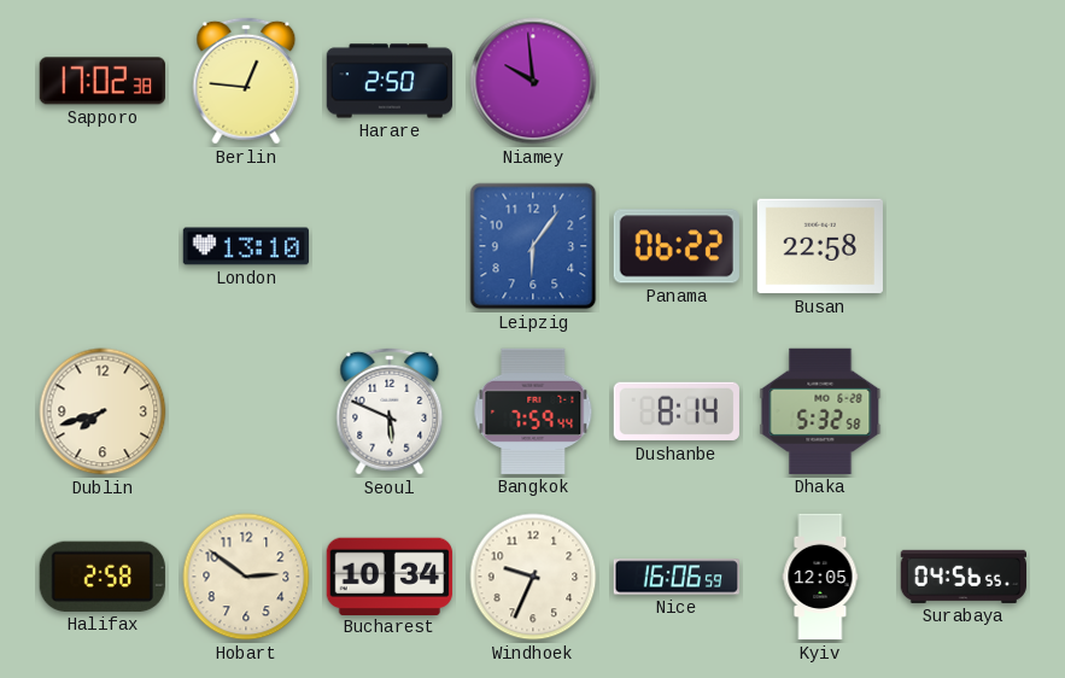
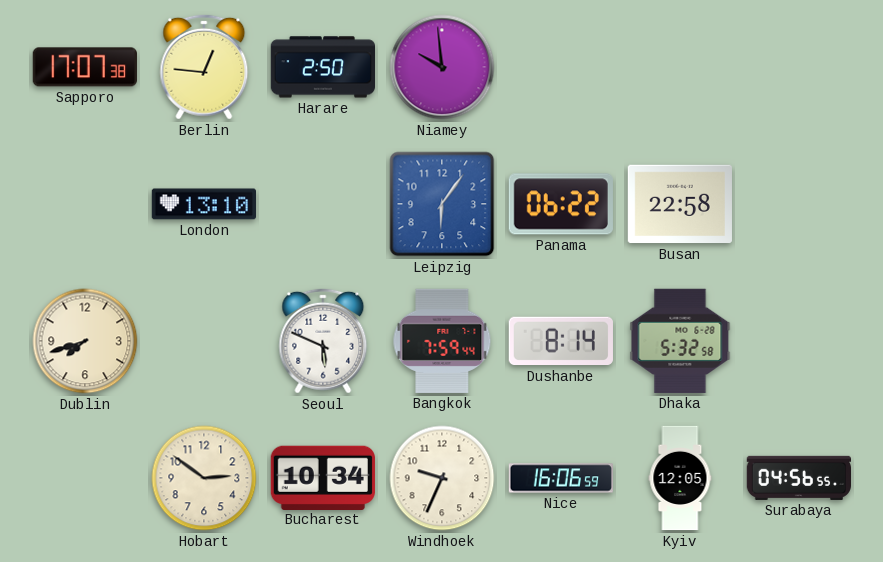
Sapporo: 17:02 -> 17:07 (85, 67)
Halifax: 2:58 -> none (103, 577)
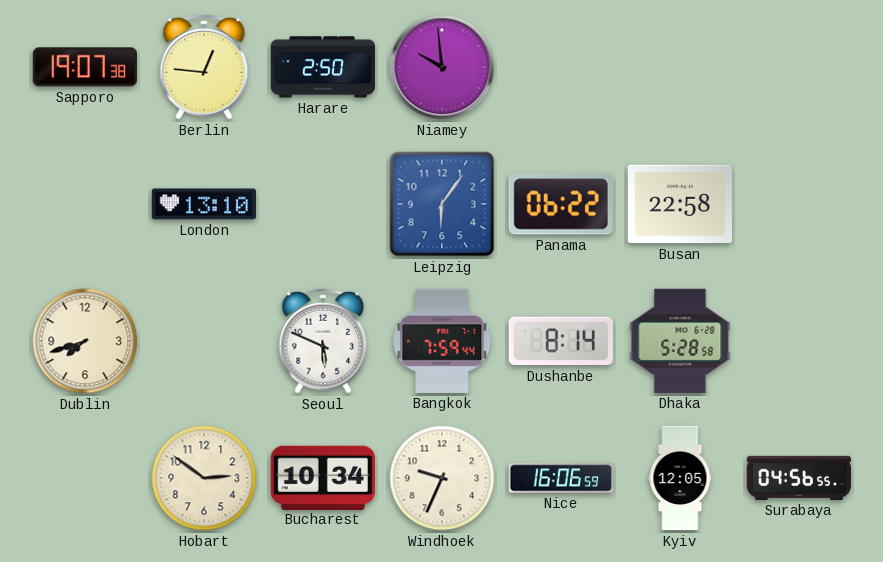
Sapporo: 17:07 -> 19:07 (85, 67)
Dhaka: 5:32 -> 5:28 (680, 341)
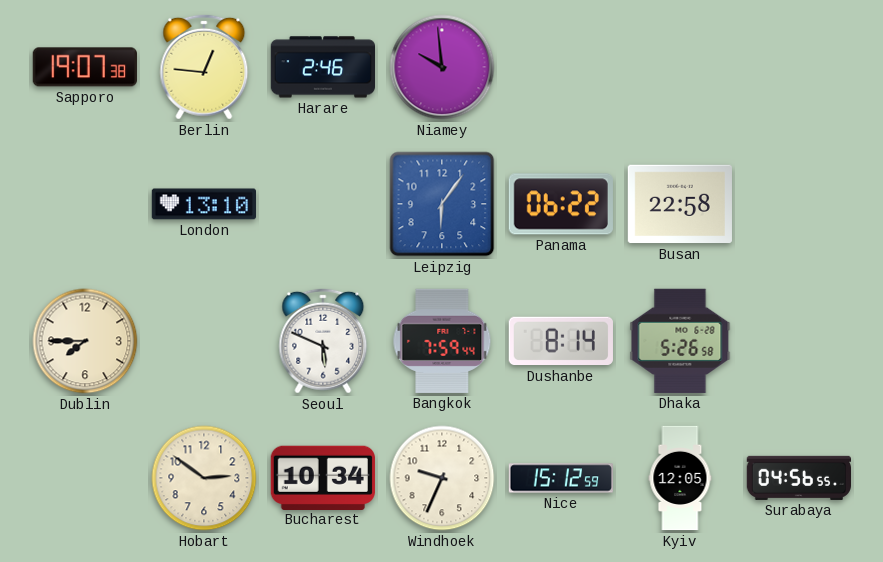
Harare: 2:50 -> 2:46 (322, 67)
Dublin: 7:42 -> 7:45 (85, 341)
Dhaka: 5:28 -> 5:26 (680, 341)
Nice: 16:06 -> 15:12 (560, 478)
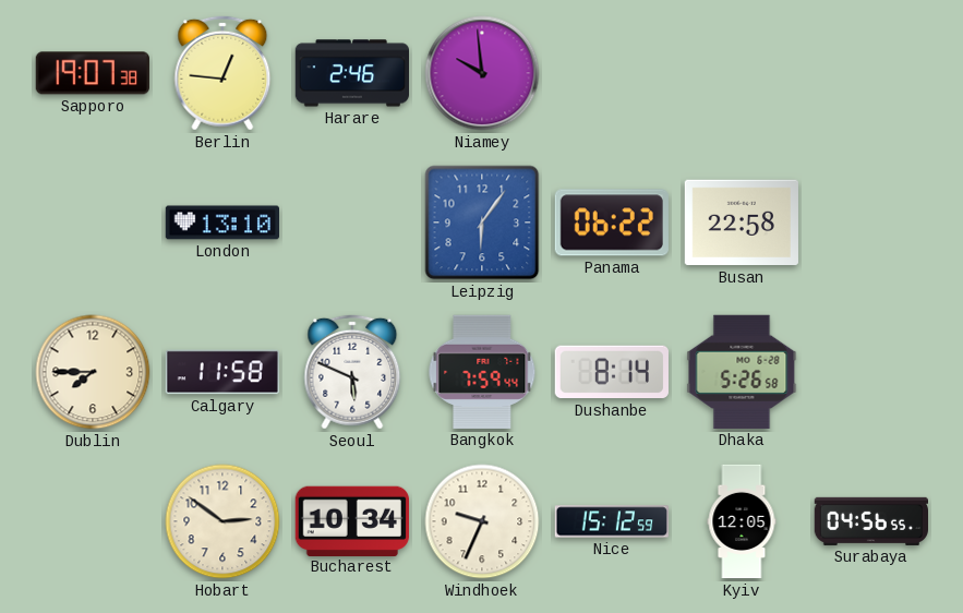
Calgary: none -> 11:58 (222, 372)
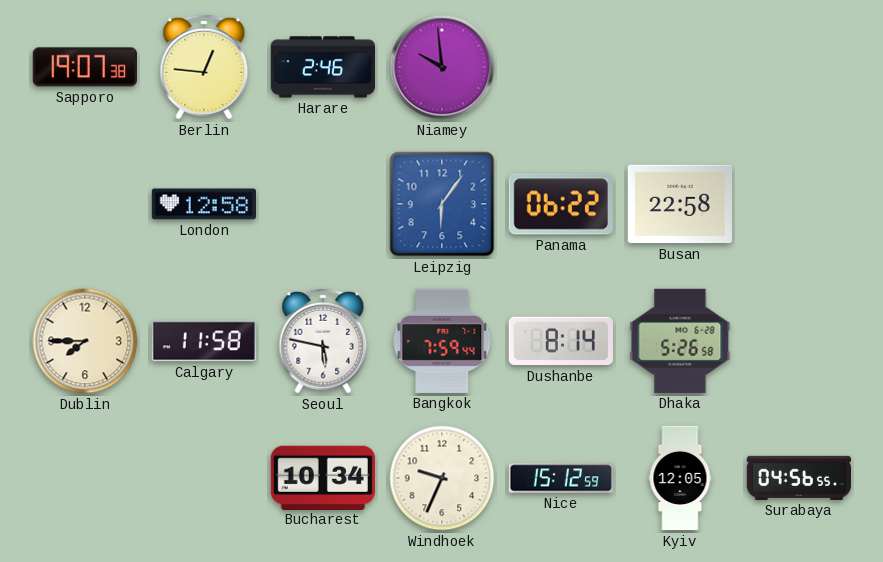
London: 13:10 -> 12:58 (203, 204)
Seoul: 5:49 -> 5:47 (323, 341)
Hobart: 2:51 -> none (222, 521)
